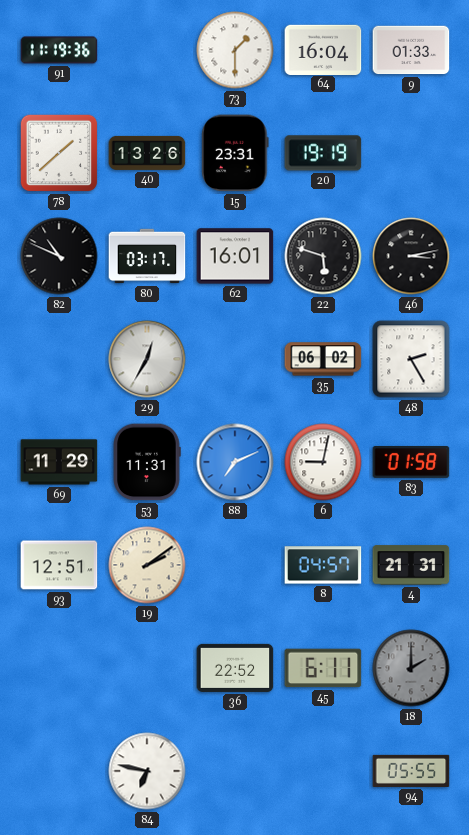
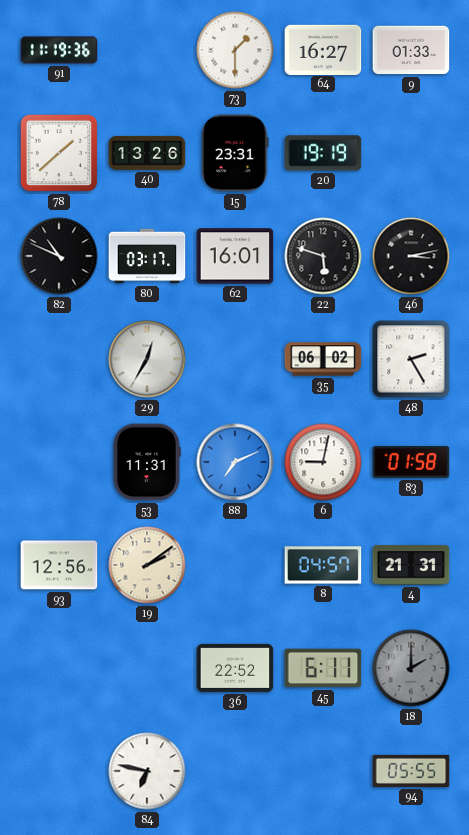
64: 16:04 -> 16:27 (323, 49)
69: 11:29 -> none (59, 462)
93: 12:51 -> 12:56 (59, 565)
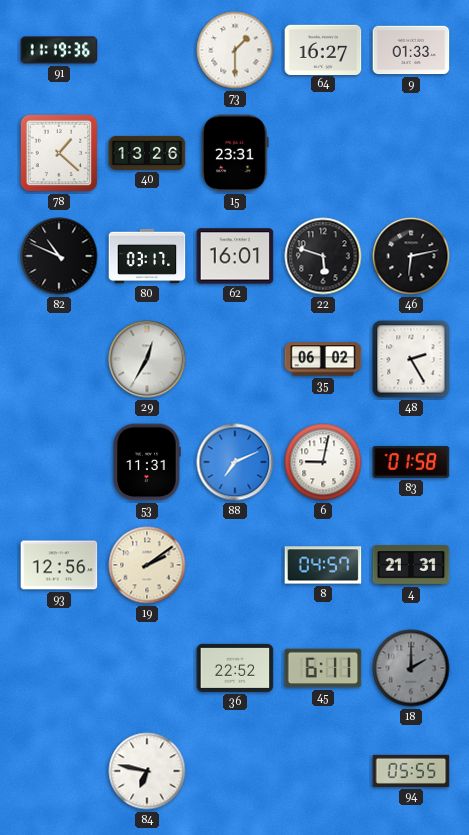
78: 1:38 -> 1:22 (59, 153)
20: 19:19 -> none (323, 153)
46: 3:13 -> 6:13 (411, 256)
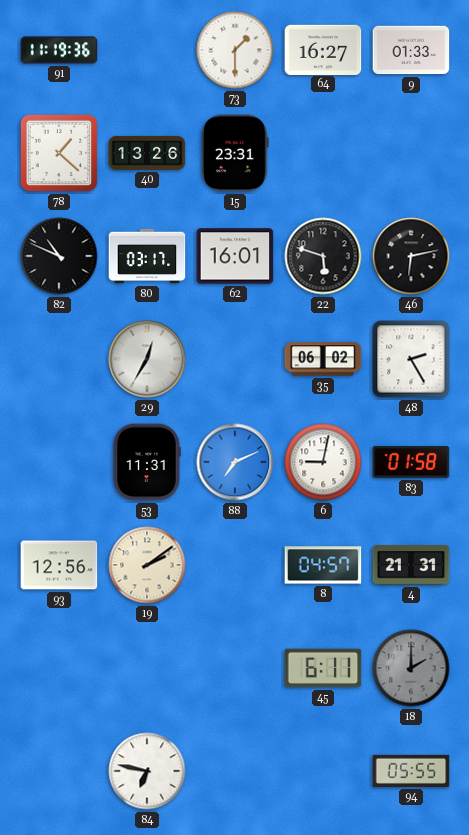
36: 22:52 -> none (235, 668)
